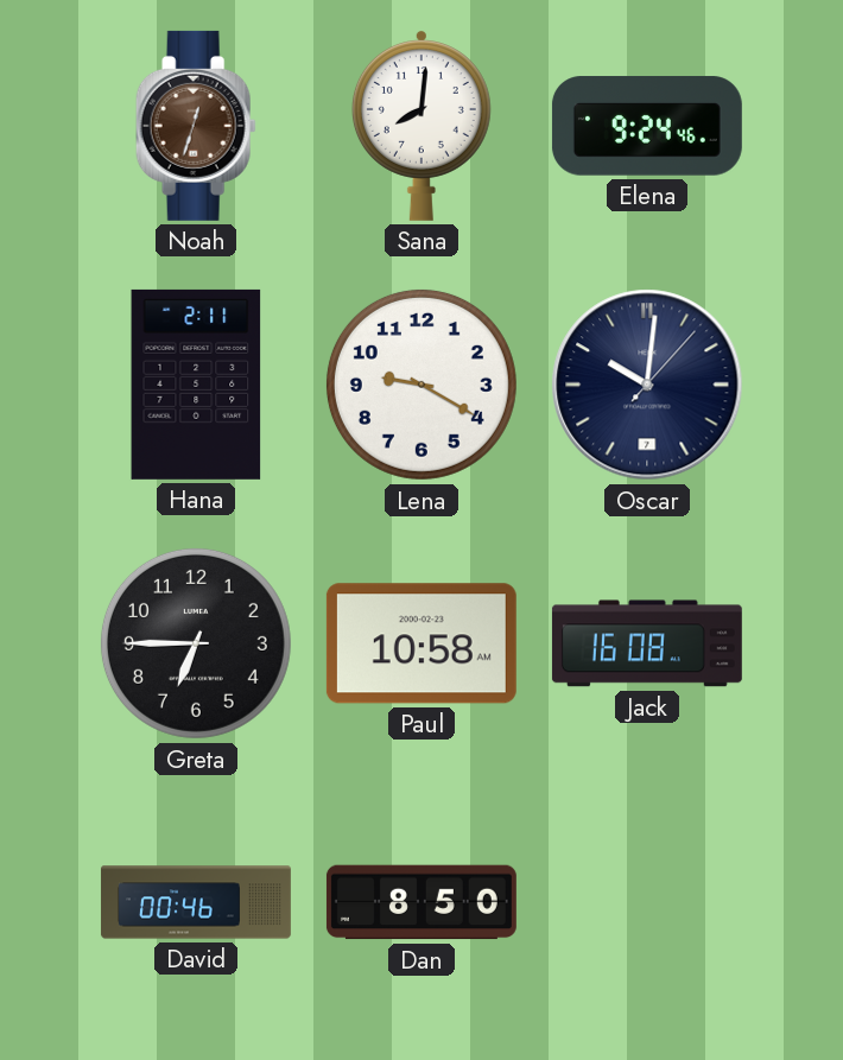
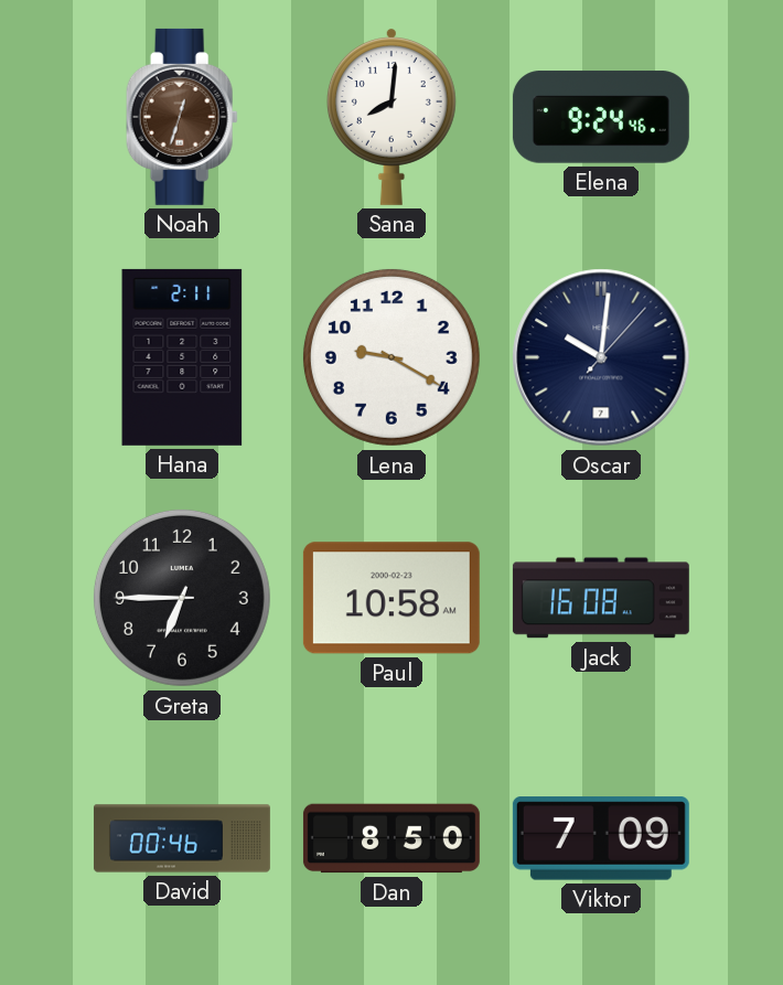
Viktor: none -> 7:09 (601, 838)
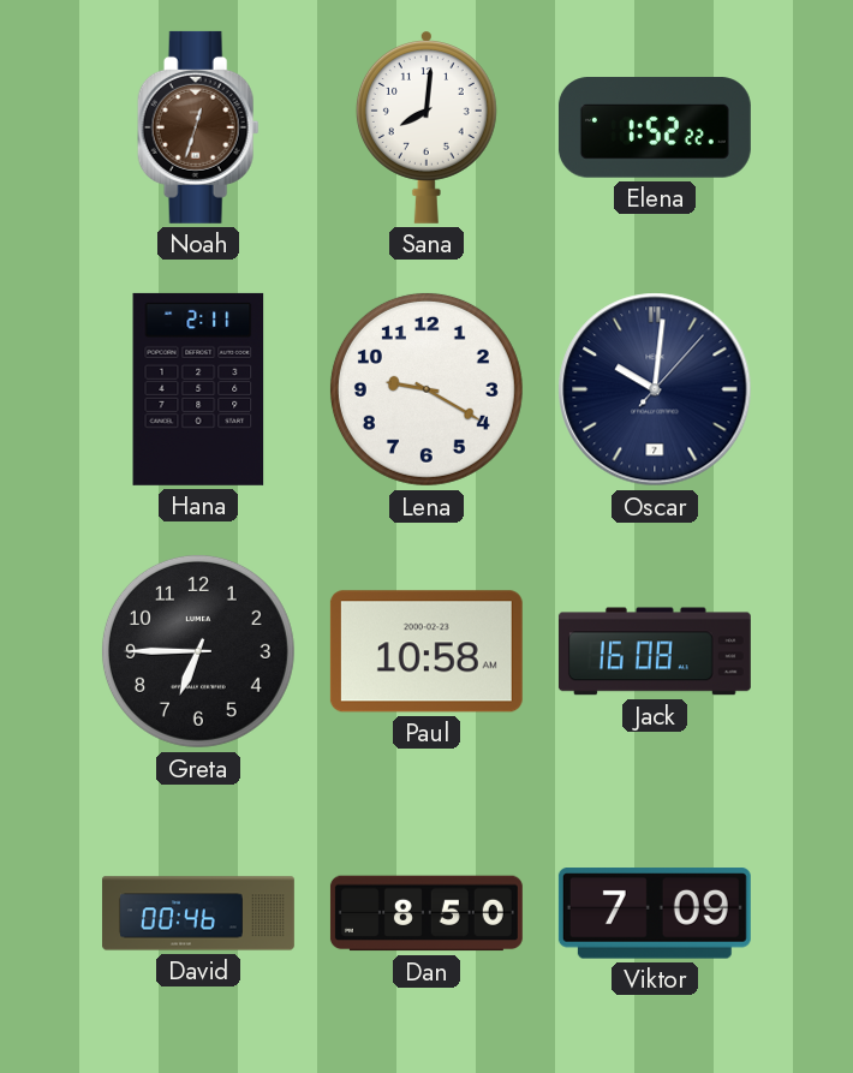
Elena: 9:24 -> 1:52 (655, 127)
